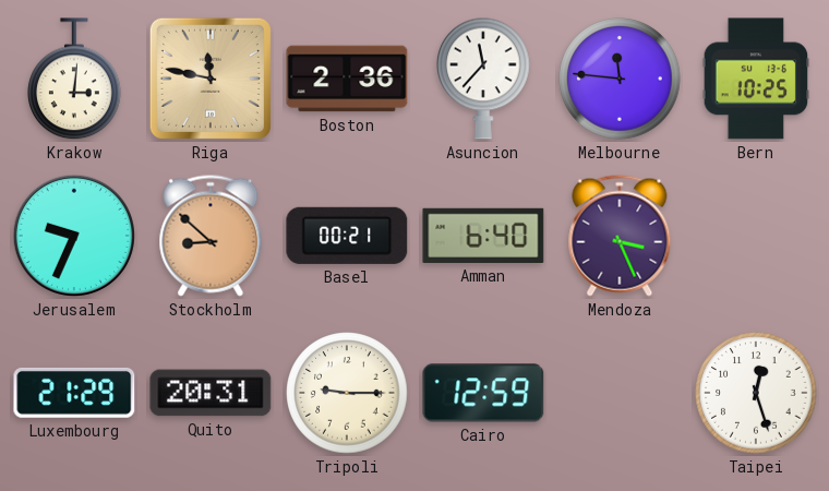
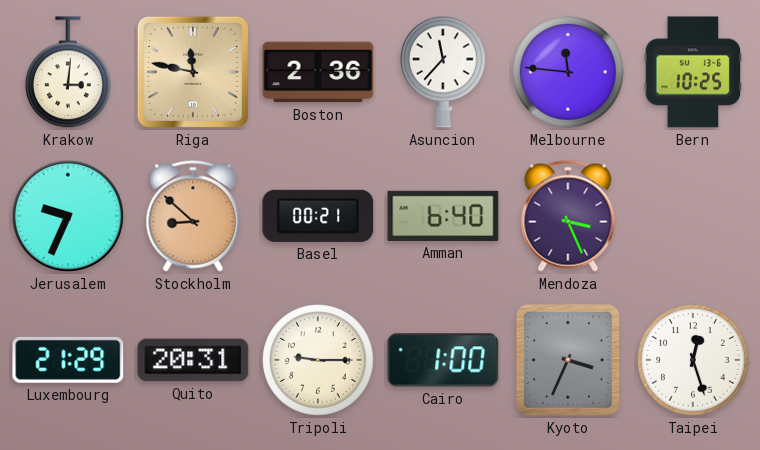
Cairo: 12:59 -> 1:00 (443, 360)
Kyoto: none -> 3:34 (568, 360)
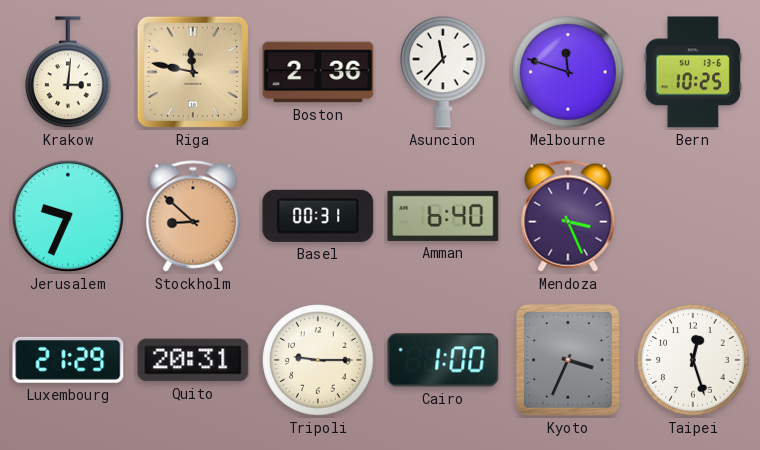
Melbourne: 11:46 -> 11:48 (568, 72)
Basel: 00:21 -> 00:31 (318, 216)
